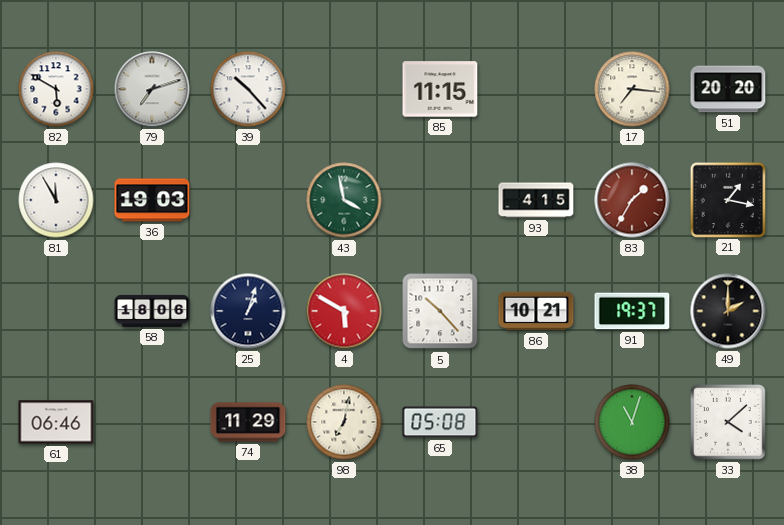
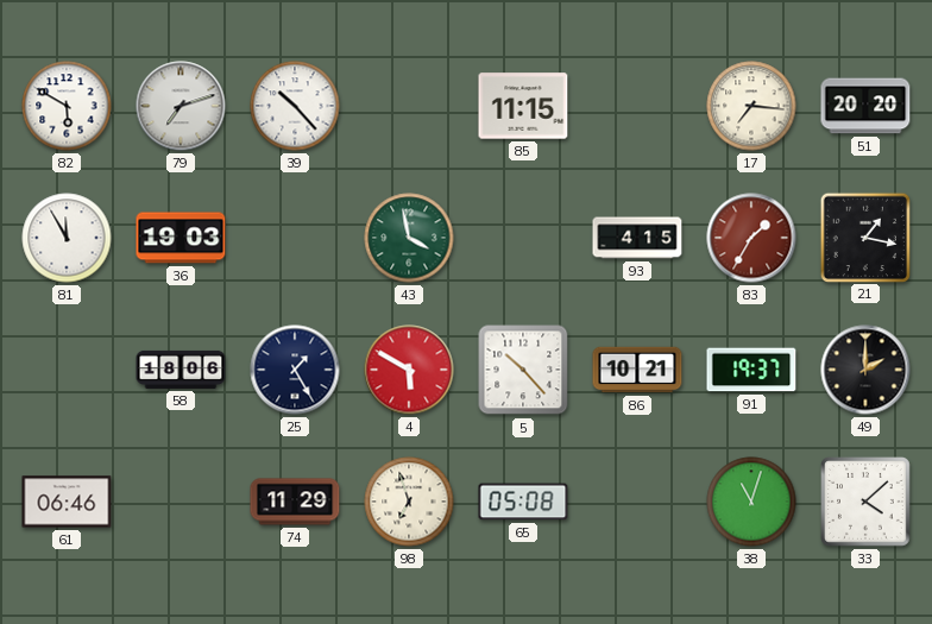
25: 1:03 -> 1:25 (295, 370)
98: 7:02 -> 6:57 (409, 502)
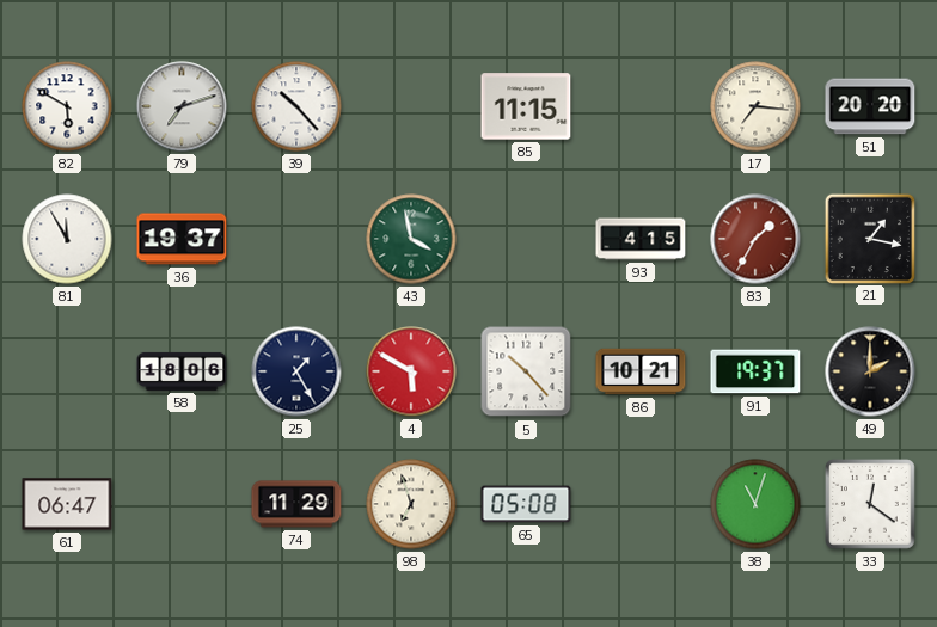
36: 19:03 -> 19:37 (182, 239)
61: 06:46 -> 06:47 (67, 504)
33: 4:08 -> 12:21 (871, 505)
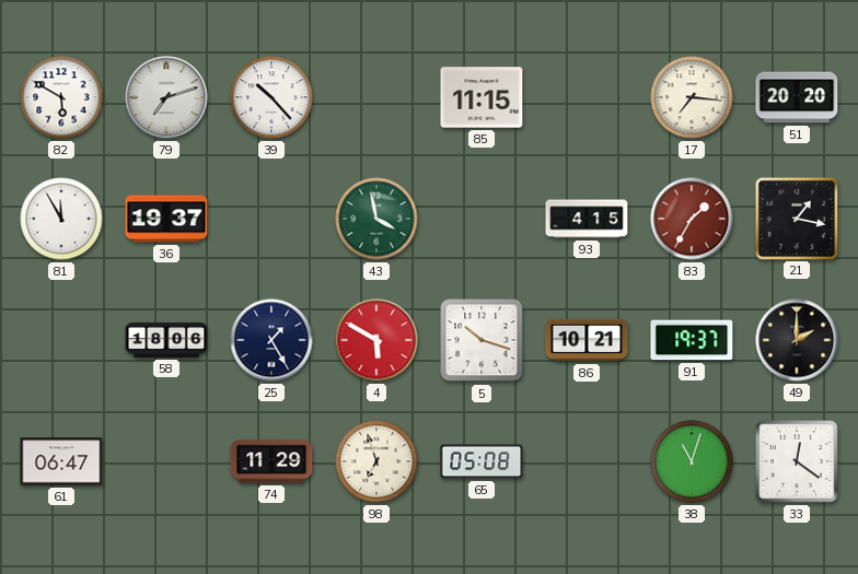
5: 10:23 -> 10:18 (482, 340)
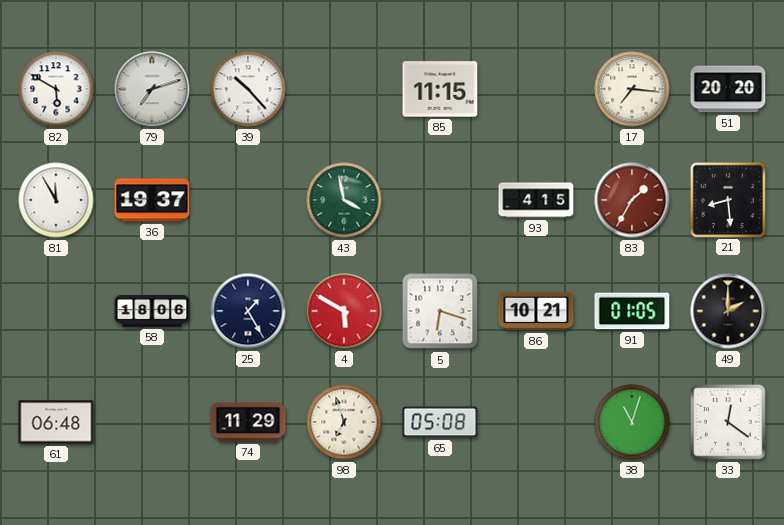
21: 1:17 -> 8:29 (727, 199)
5: 10:18 -> 6:18 (440, 311)
91: 19:37 -> 01:05 (632, 311)
61: 06:47 -> 06:48 (56, 422)
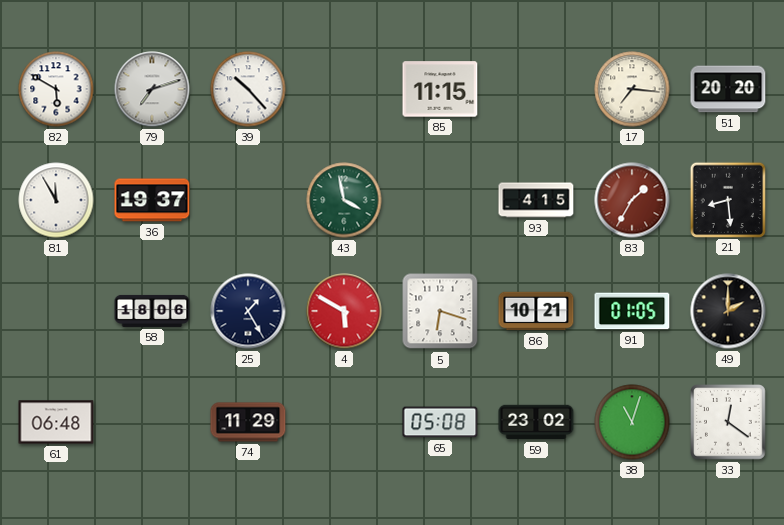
98: 6:57 -> none (344, 422)
59: none -> 23:02 (536, 422)
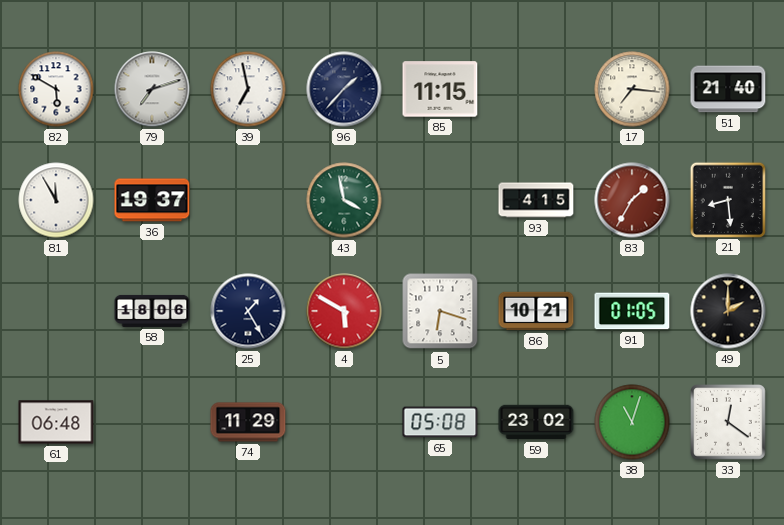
39: 10:23 -> 6:58 (248, 89)
96: none -> 1:37 (344, 89)
51: 20:20 -> 21:40 (728, 89)
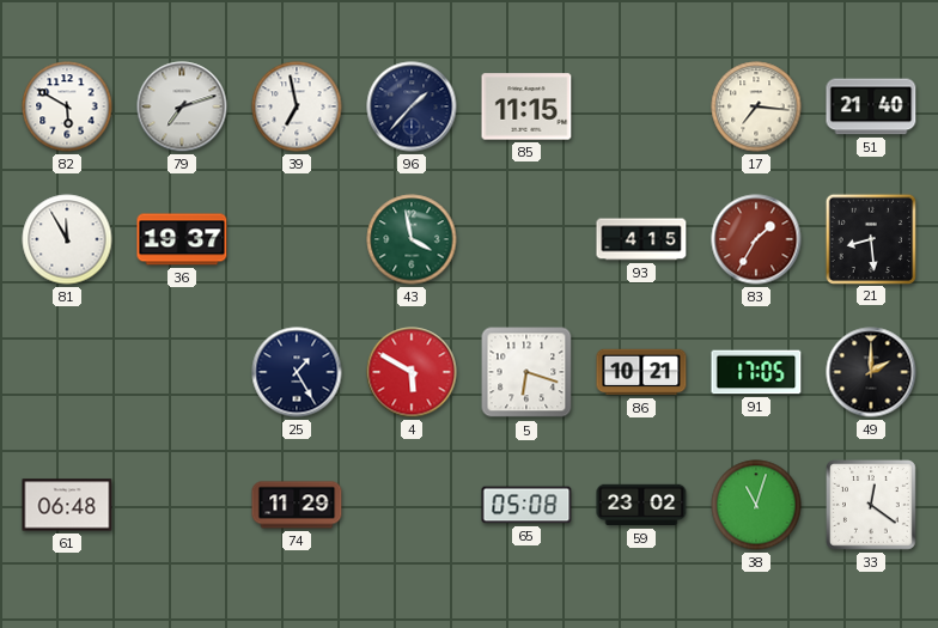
58: 18:06 -> none (152, 311)
91: 01:05 -> 17:05 (756, 372)
